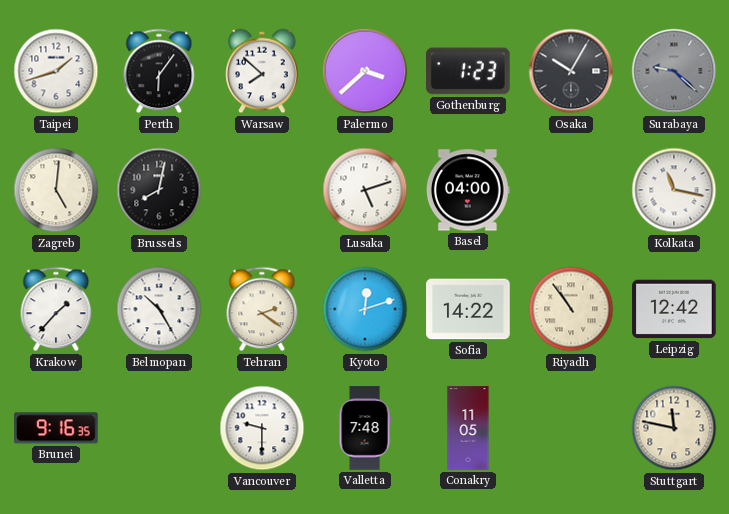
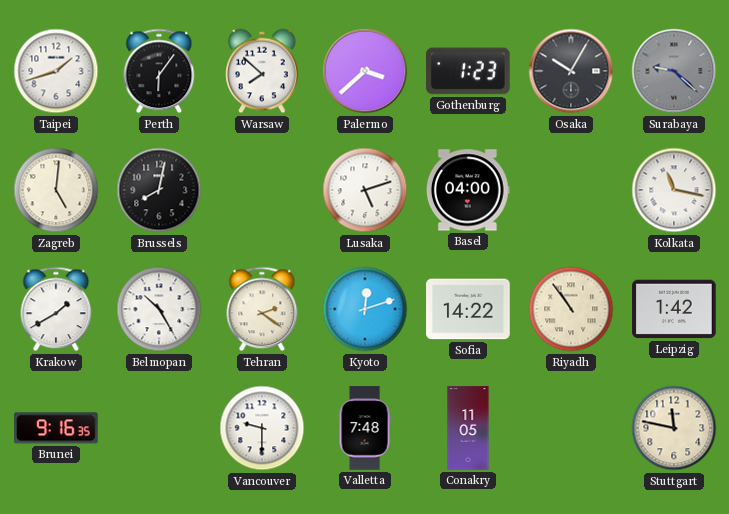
Krakow: 1:37 -> 1:40 (56, 309)
Leipzig: 12:42 -> 1:42 (674, 309)
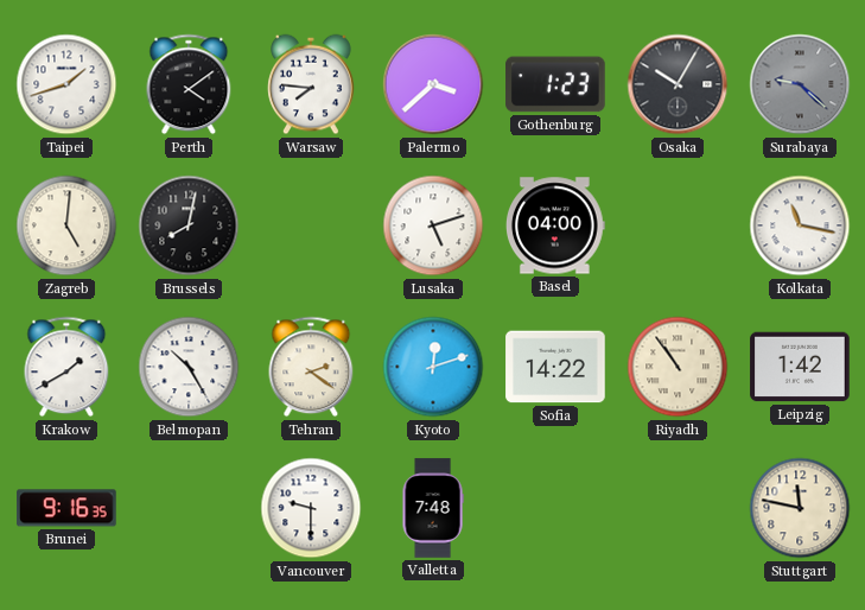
Perth: 6:06 -> 4:09 (189, 84)
Warsaw: 7:52 -> 7:46 (311, 84)
Conakry: 11:05 -> none (468, 428)
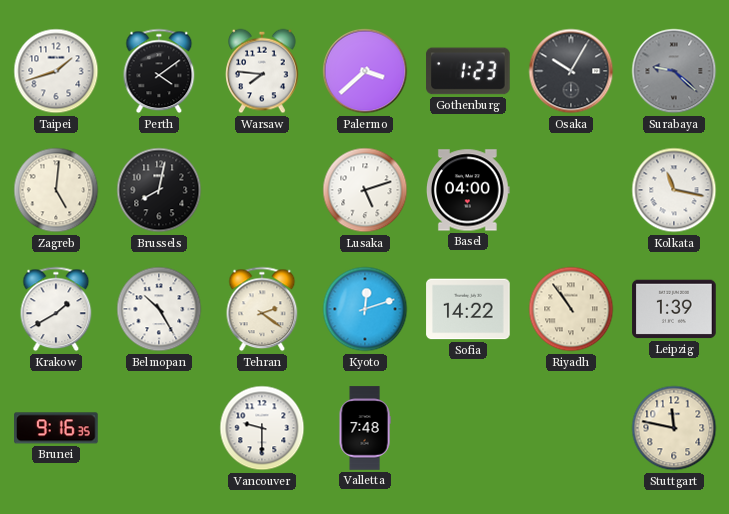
Leipzig: 1:42 -> 1:39 (674, 309)
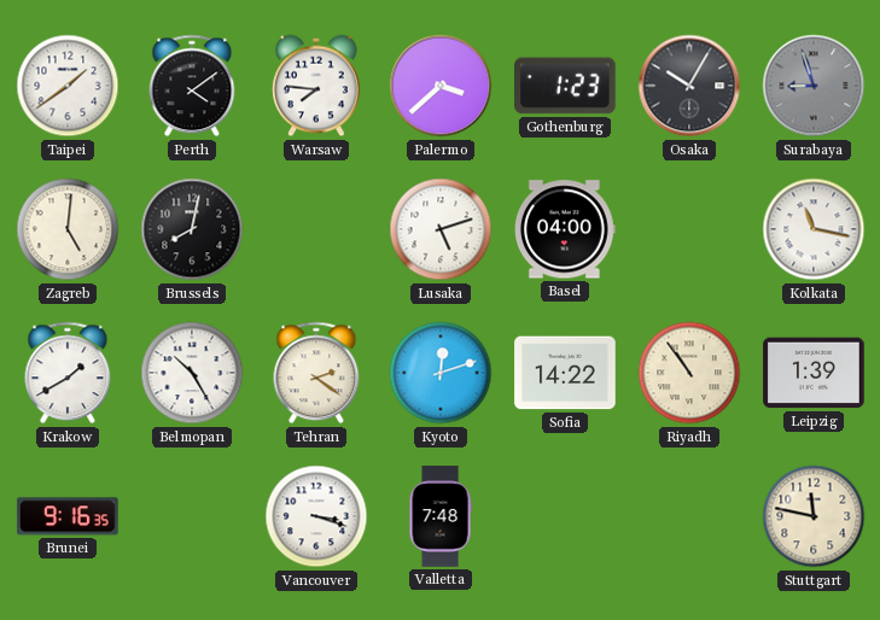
Taipei: 1:42 -> 1:39 (68, 86)
Surabaya: 9:22 -> 8:57 (814, 86)
Vancouver: 9:30 -> 3:18 (316, 516)
